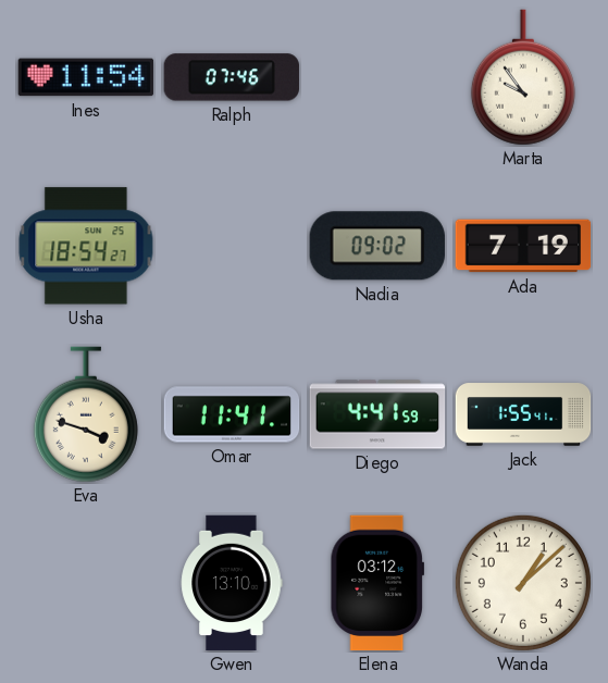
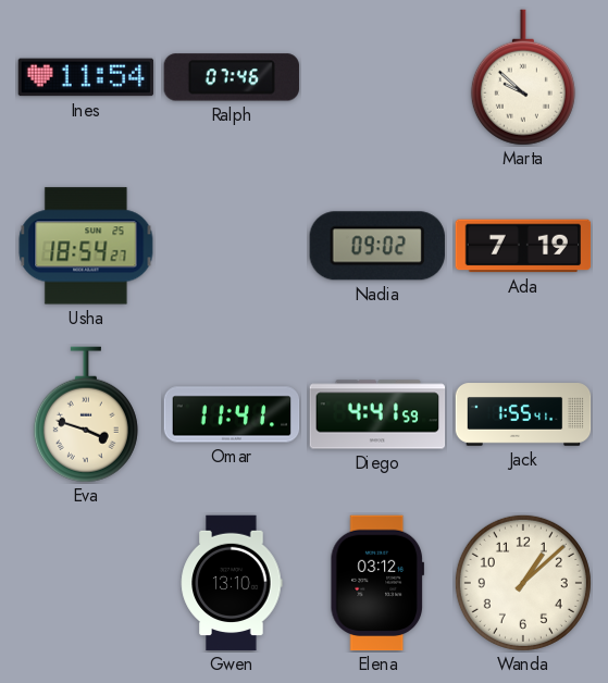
Marta: 9:54 -> 9:52 (523, 77)
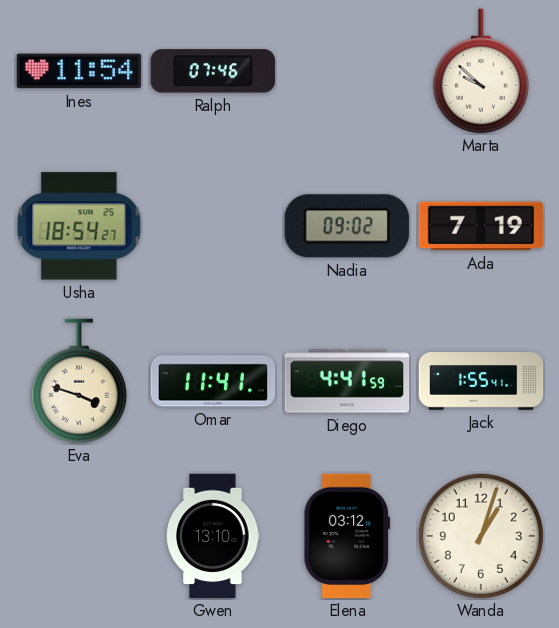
Wanda: 1:08 -> 1:03 (481, 536)
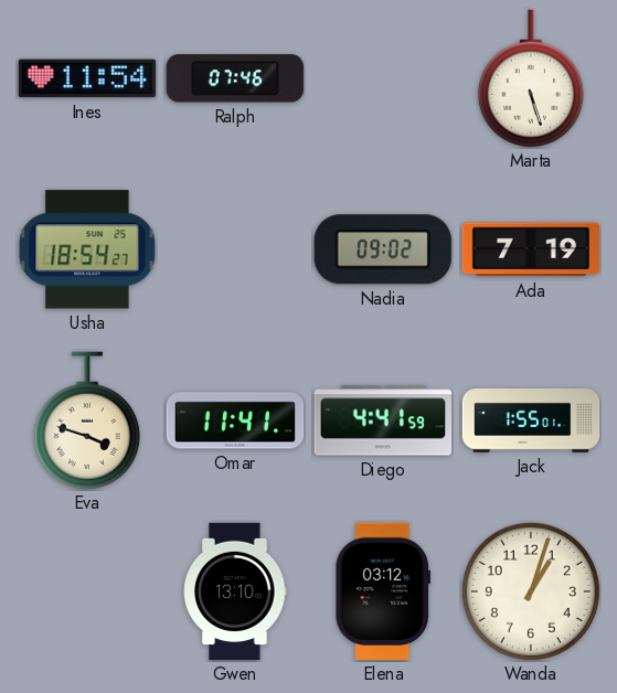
Marta: 9:52 -> 5:27 (531, 78)
Jack: 1:55:41 -> 1:55:01 (531, 420)
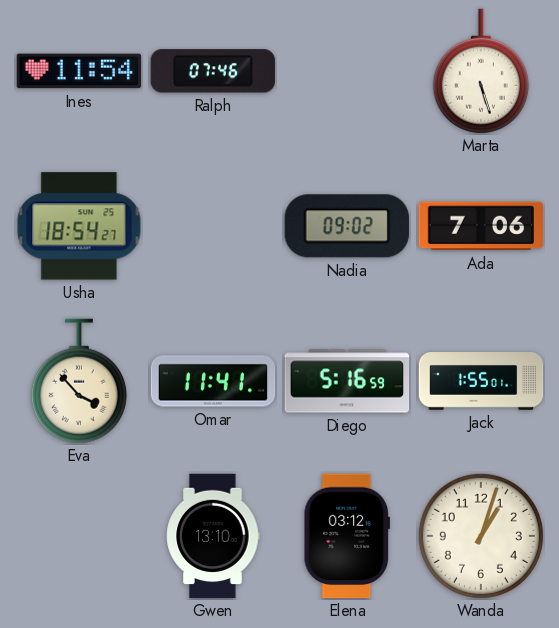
Ada: 7:19 -> 7:06 (481, 226)
Eva: 3:48 -> 3:53 (79, 381)
Diego: 4:41 -> 5:16 (347, 381)
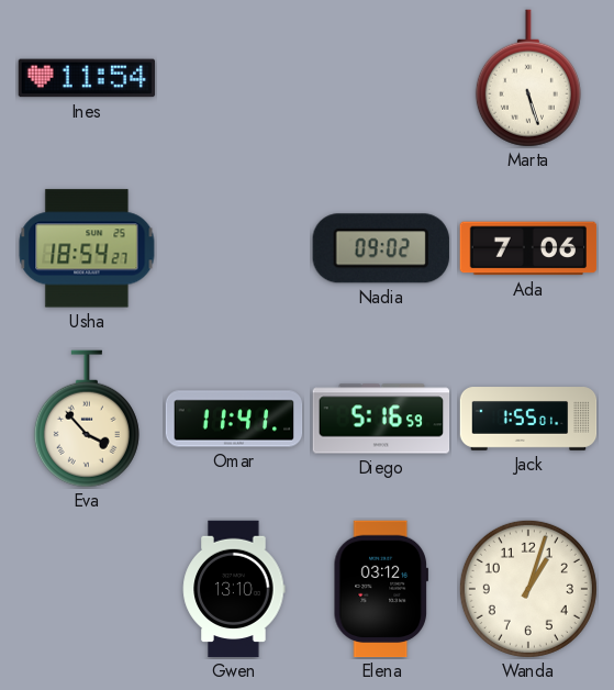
Ralph: 07:46 -> none (213, 71)
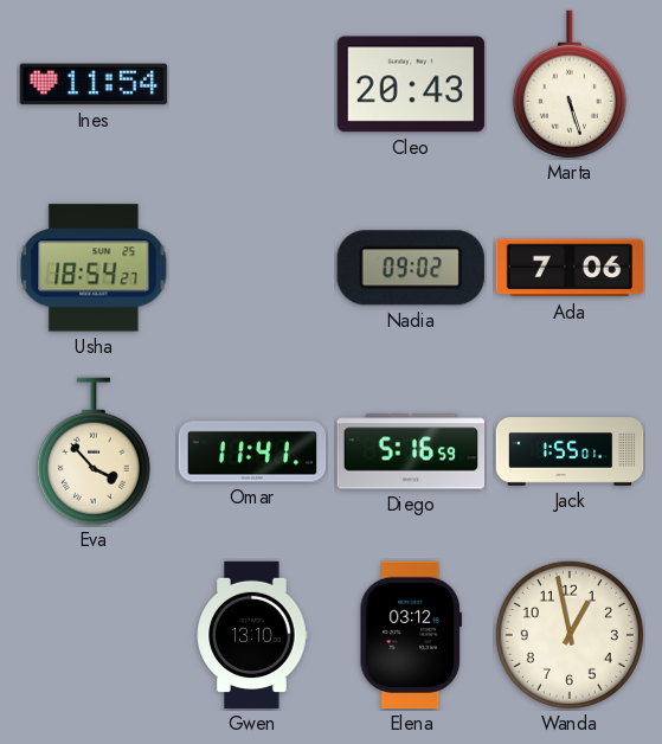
Cleo: none -> 20:43 (411, 84)
Wanda: 1:03 -> 12:58 (570, 635)
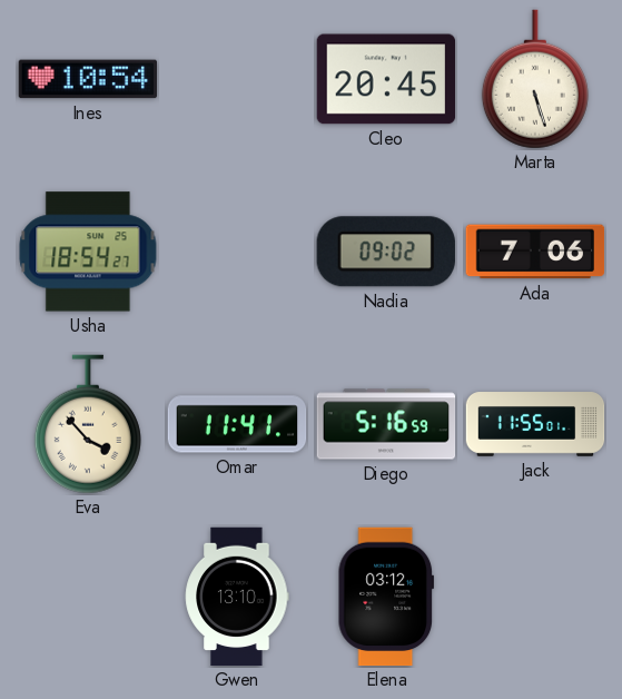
Ines: 11:54 -> 10:54 (88, 79)
Cleo: 20:43 -> 20:45 (386, 79)
Jack: 1:55 -> 11:55 (535, 424)
Wanda: 12:58 -> none (570, 635)
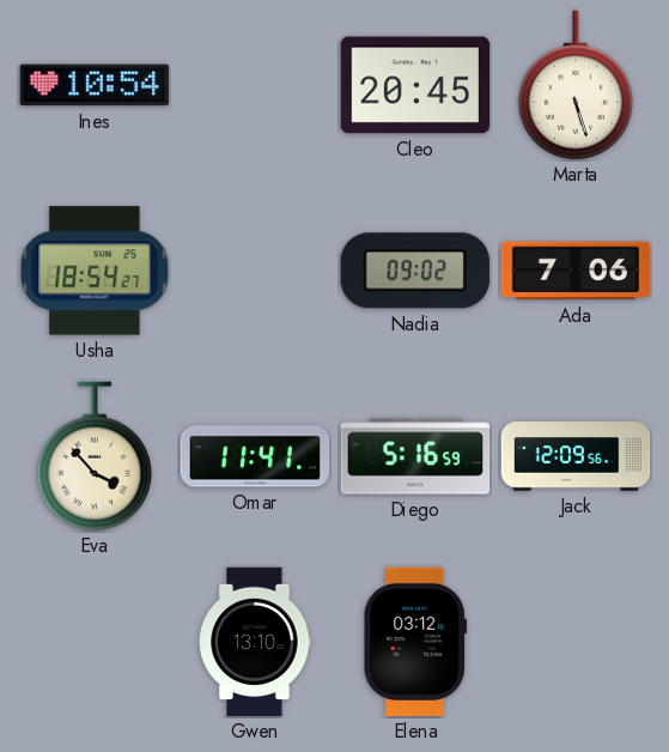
Jack: 11:55 -> 12:09 (576, 456)
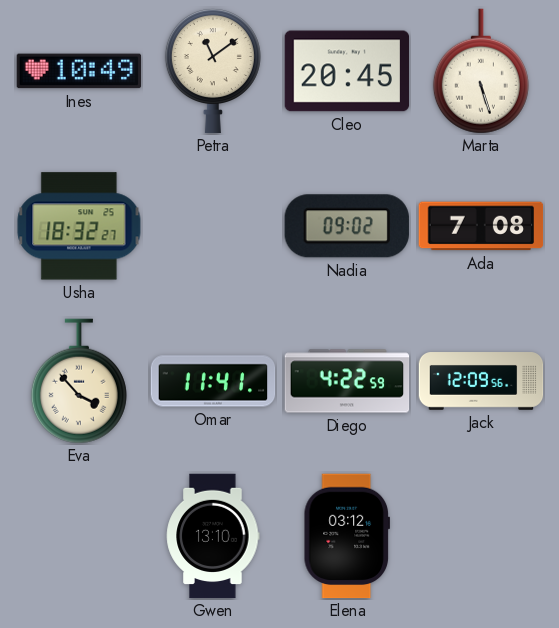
Ines: 10:54 -> 10:49 (79, 71)
Petra: none -> 11:09 (213, 71)
Usha: 18:54 -> 18:32 (79, 226)
Ada: 7:06 -> 7:08 (481, 226)
Diego: 5:16 -> 4:22 (347, 381)
